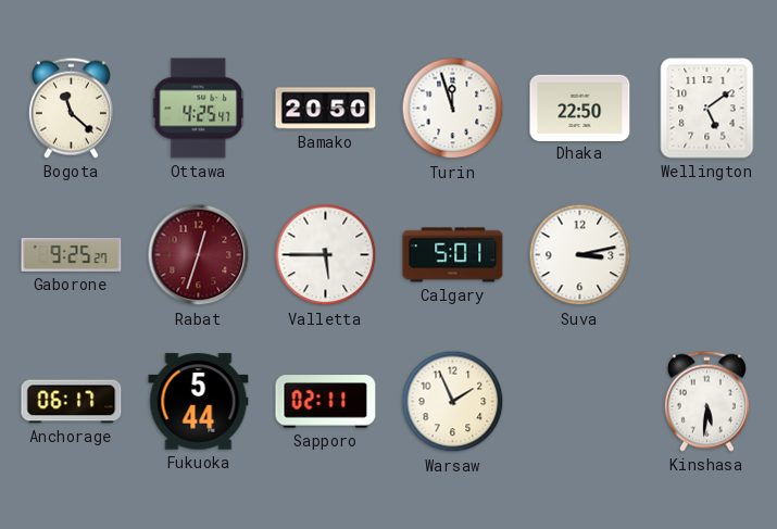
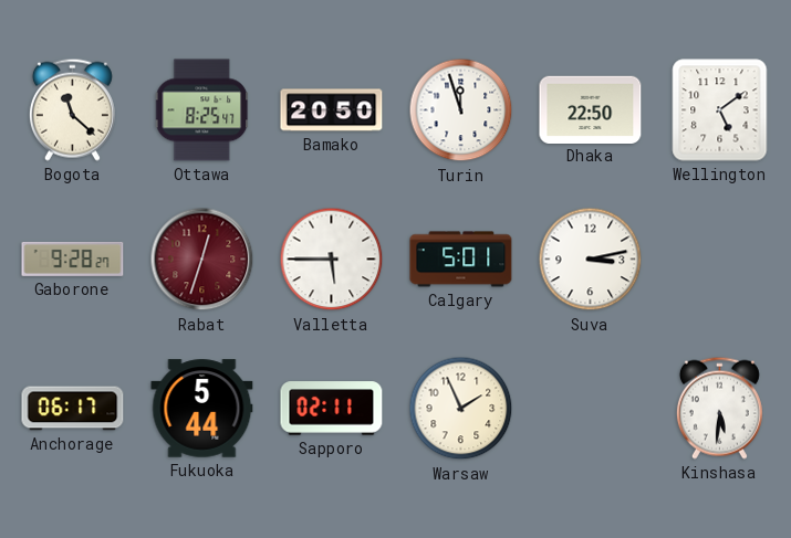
Ottawa: 4:25 -> 8:25 (202, 110)
Gaborone: 9:25 -> 9:28 (73, 259)
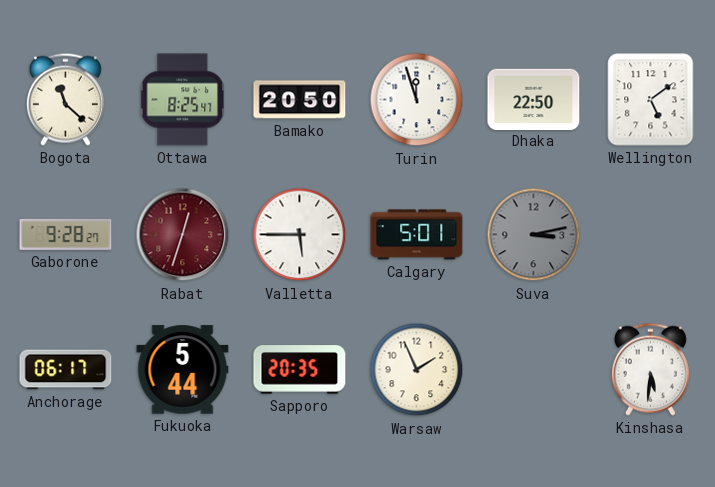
Suva dial: white -> grey (534, 235)
Sapporo: 02:11 -> 20:35 (300, 370)
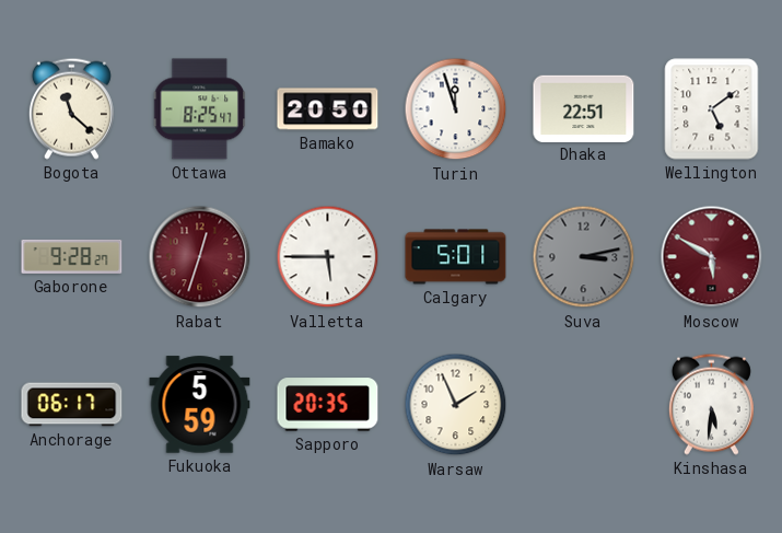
Dhaka: 22:50 -> 22:51 (584, 108)
Moscow: none -> 5:50 (712, 257)
Fukuoka: 5:44 -> 5:59 (200, 405)
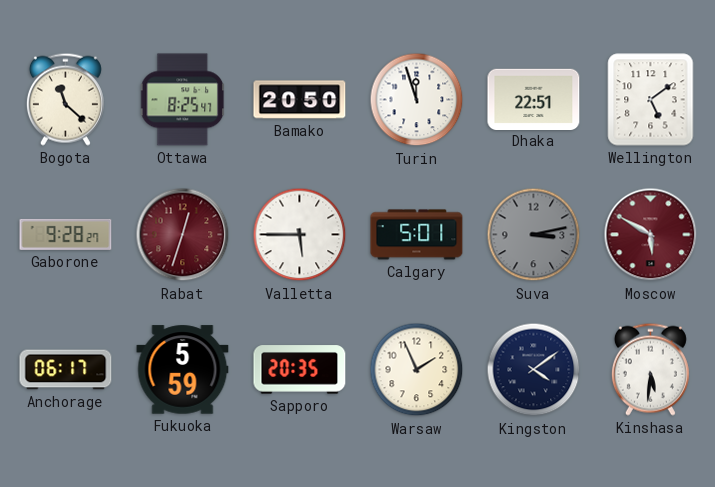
Kingston: none -> 4:09 (534, 370)
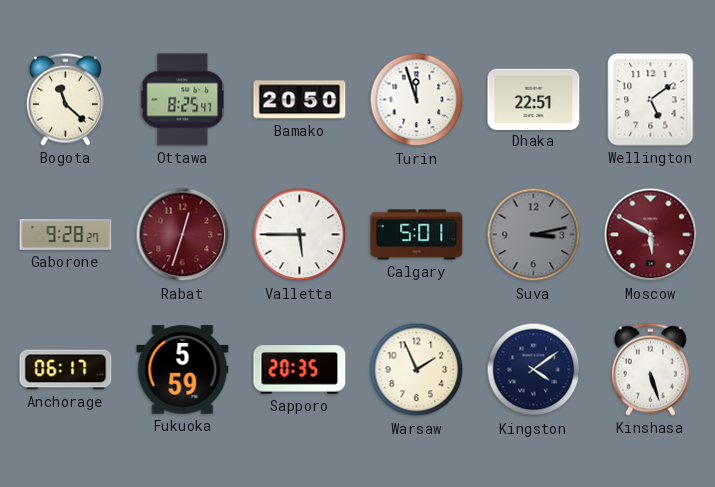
Kinshasa: 5:31 -> 5:27 (650, 369)
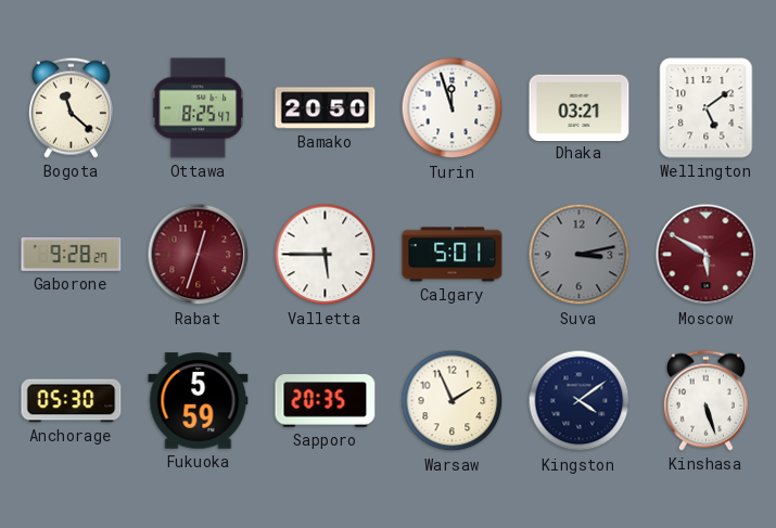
Dhaka: 22:51 -> 03:21 (580, 107)
Anchorage: 06:17 -> 05:30 (72, 401)
